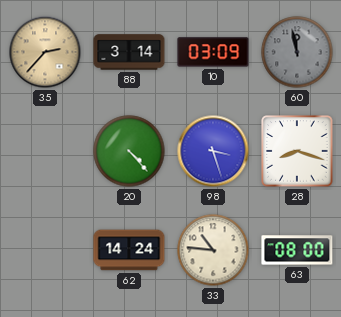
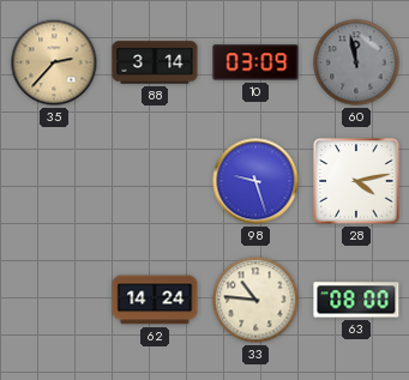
20: 4:23 -> none (129, 151)
98: 3:27 -> 9:27 (255, 181)
28: 8:18 -> 4:13 (356, 181)
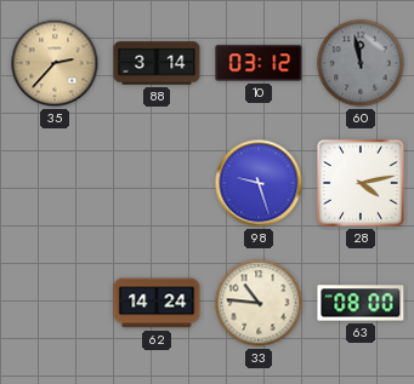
10: 03:09 -> 03:12 (259, 63)
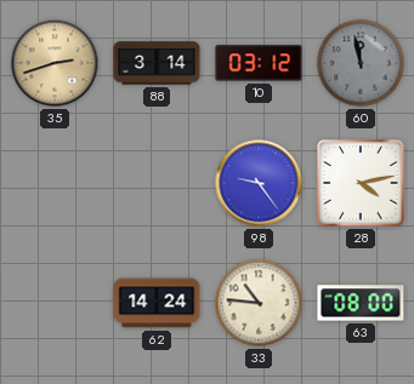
35: 2:37 -> 2:42 (55, 63)
98: 9:27 -> 9:24 (259, 183)
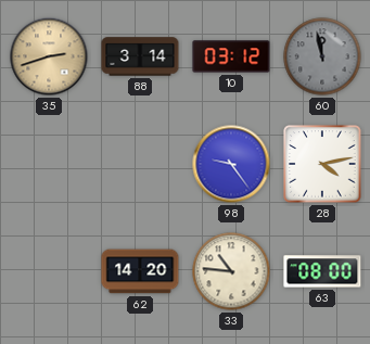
62: 14:24 -> 14:20 (140, 271)
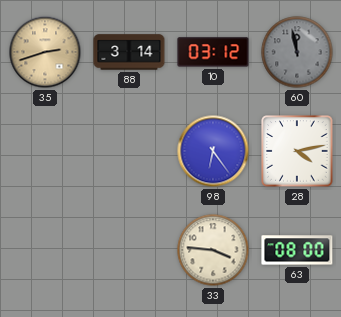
98: 9:24 -> 6:24 (213, 151)
62: 14:20 -> none (140, 271)
33: 10:46 -> 3:46 (213, 250)
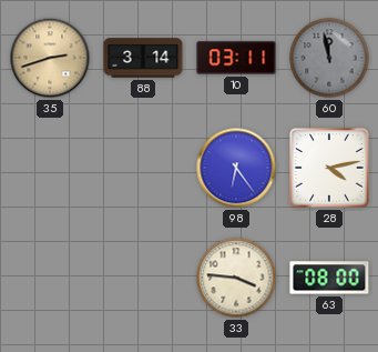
10: 03:12 -> 03:11 (236, 58)
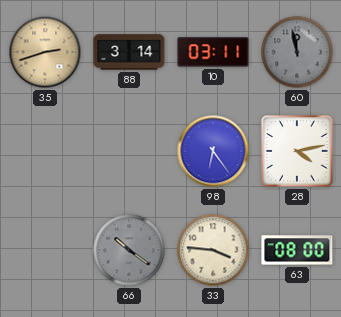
66: none -> 10:21 (129, 250)
